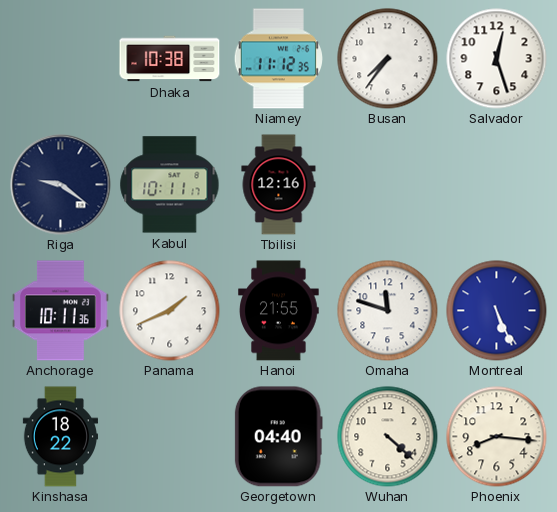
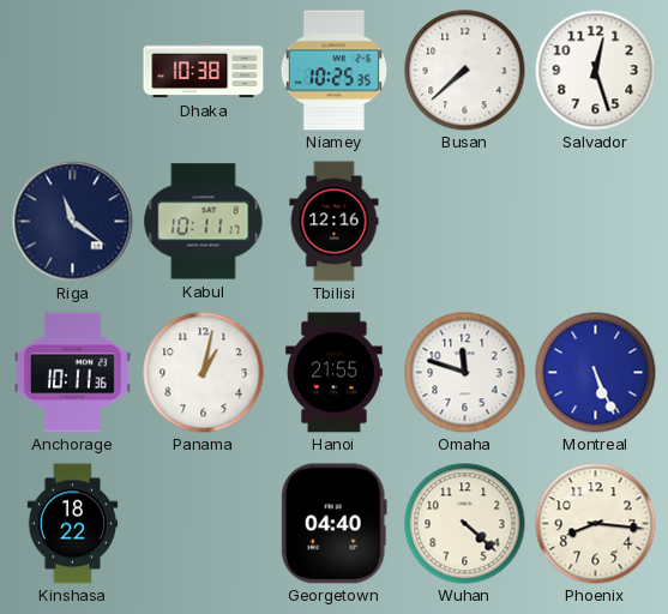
Niamey: 11:12 -> 10:25 (333, 71)
Busan: 7:36 -> 7:38 (465, 71)
Riga: 9:21 -> 11:21 (73, 222)
Panama: 1:41 -> 1:02 (204, 373)
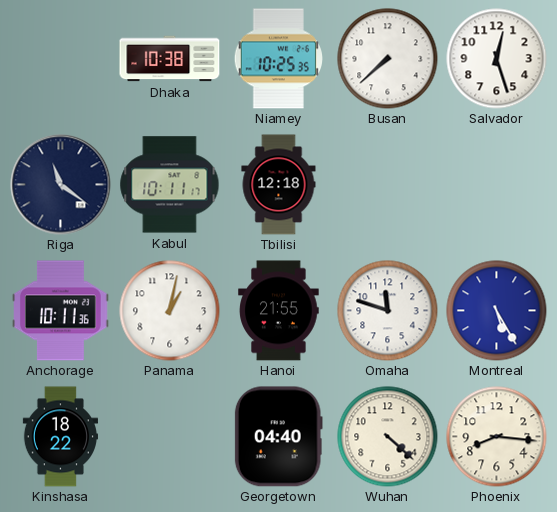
Tbilisi: 12:16 -> 12:18 (279, 185)
Montreal: 5:26 -> 5:25 (497, 311)
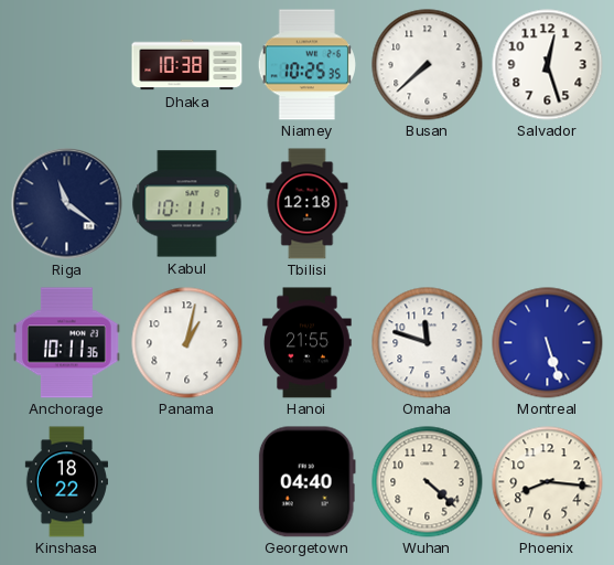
Montreal: 5:25 -> 5:27 (548, 343)
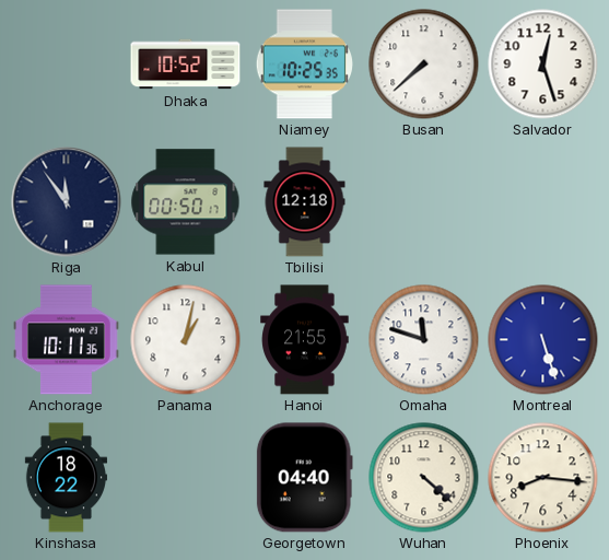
Dhaka: 10:38 -> 10:52 (186, 65)
Riga: 11:21 -> 11:54 (67, 202)
Kabul: 10:11 -> 00:50 (186, 202)
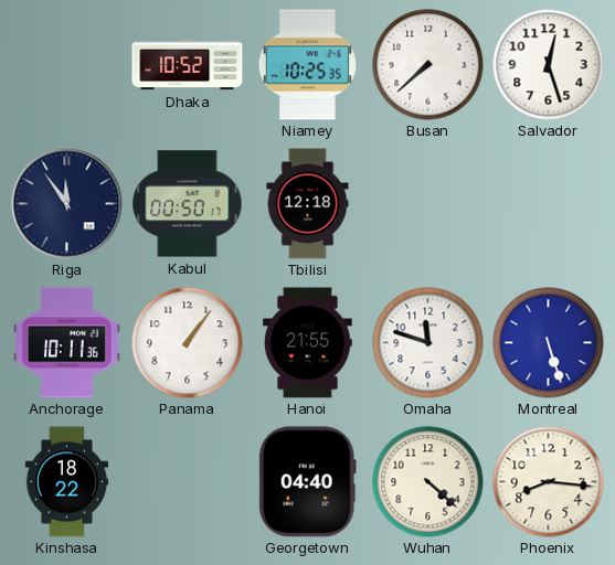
Panama: 1:02 -> 1:06 (188, 343)
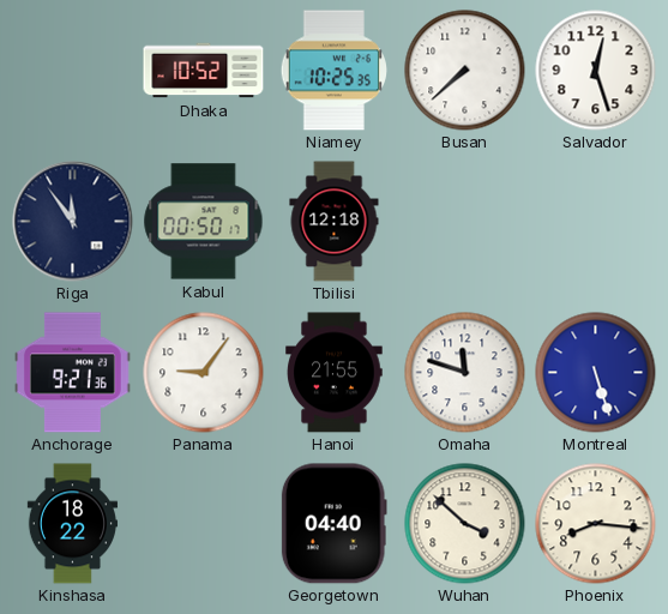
Anchorage: 10:11 -> 9:21 (73, 373)
Panama: 1:06 -> 9:06 (204, 373)
Wuhan: 4:22 -> 3:52 (465, 524)
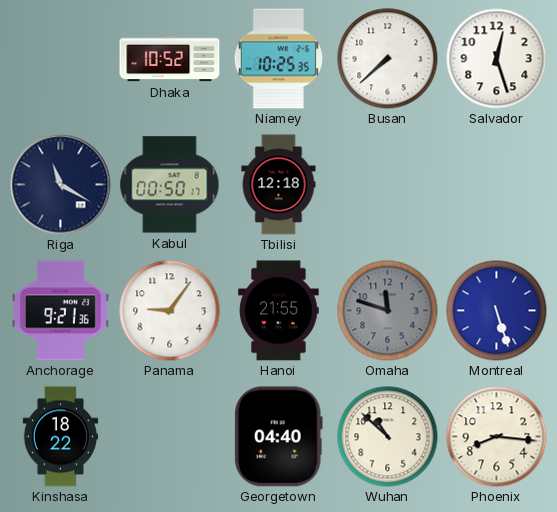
Riga: 11:54 -> 11:20 (61, 185)
Omaha dial: white -> grey (388, 311)
Wuhan: 3:52 -> 10:52 (388, 437)
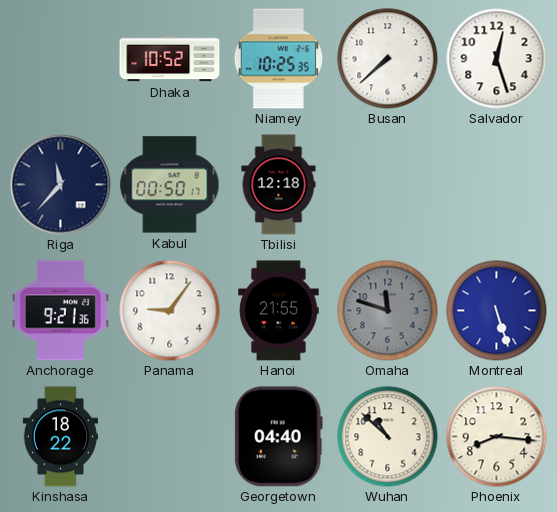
Riga: 11:20 -> 11:37 (61, 185)
